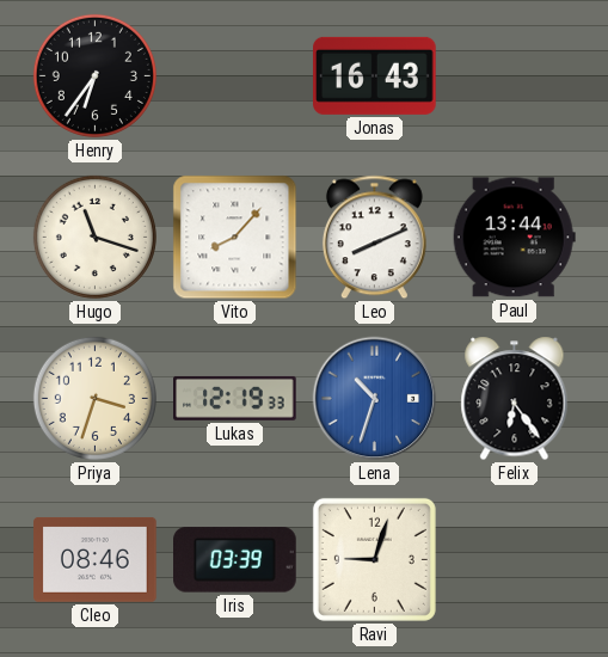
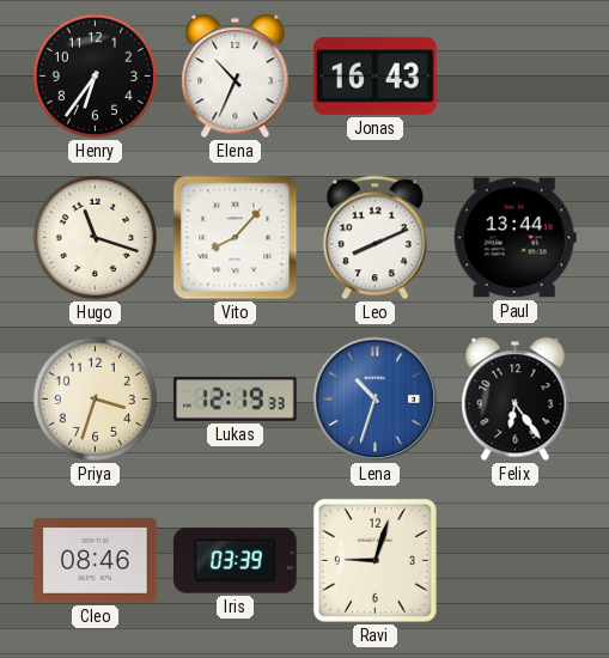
Elena: none -> 10:34 (236, 77)
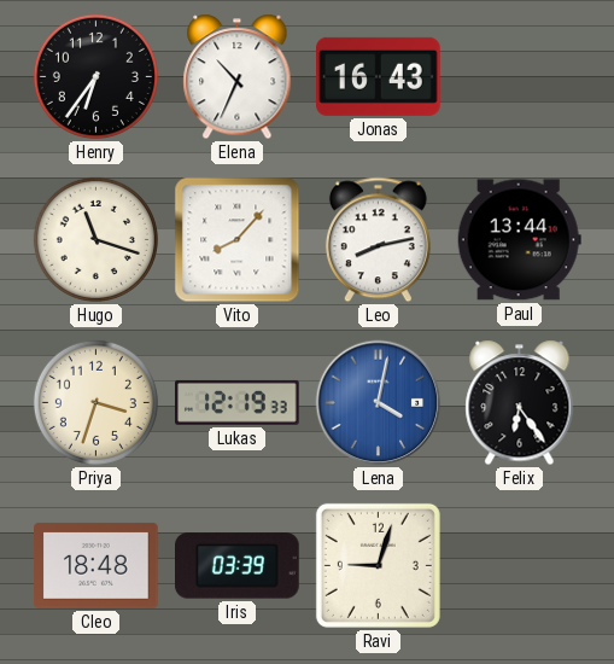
Leo: 8:11 -> 8:13 (378, 240)
Lena: 10:33 -> 4:02 (379, 403)
Cleo: 08:46 -> 18:48 (97, 565)
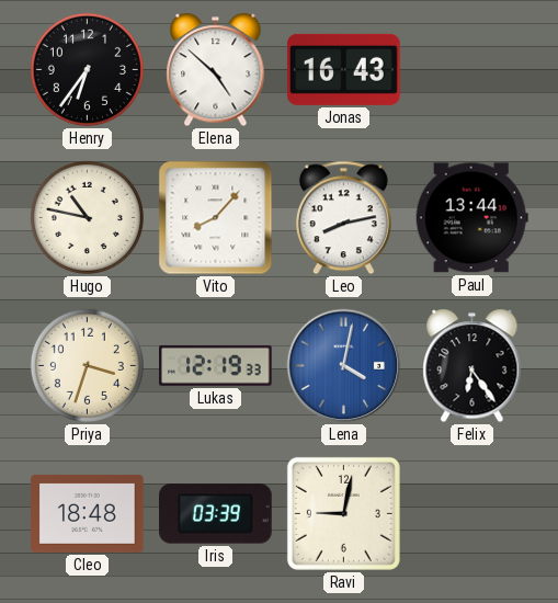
Elena: 10:34 -> 4:52 (216, 70)
Hugo: 11:18 -> 10:47 (87, 217)
Ravi: 9:03 -> 9:02 (343, 513)
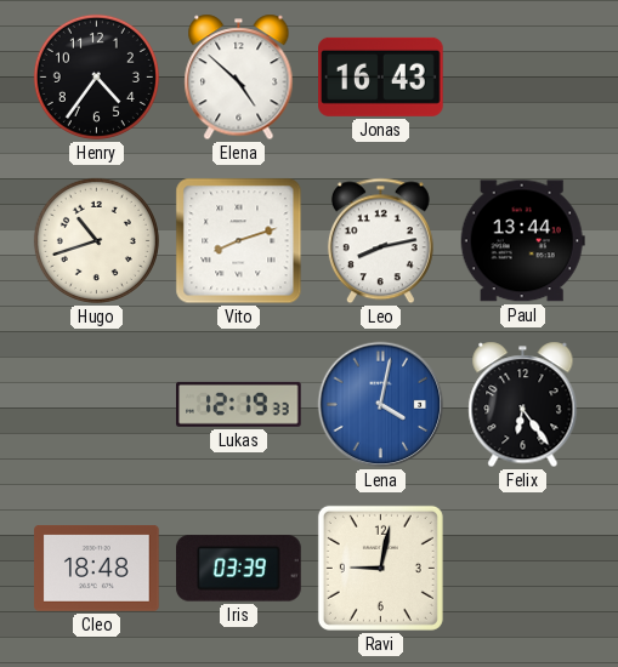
Henry: 6:36 -> 4:36 (96, 76)
Hugo: 10:47 -> 10:42 (96, 240)
Vito: 8:07 -> 8:12 (239, 241)
Priya: 3:33 -> none (87, 365)
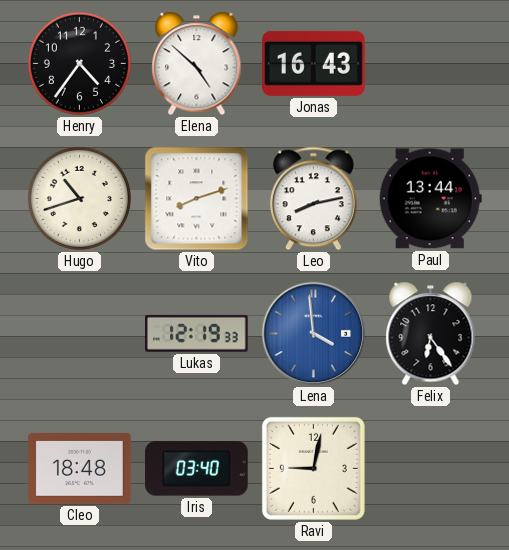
Lena: 4:02 -> 3:59 (314, 334)
Iris: 03:39 -> 03:40 (197, 469)
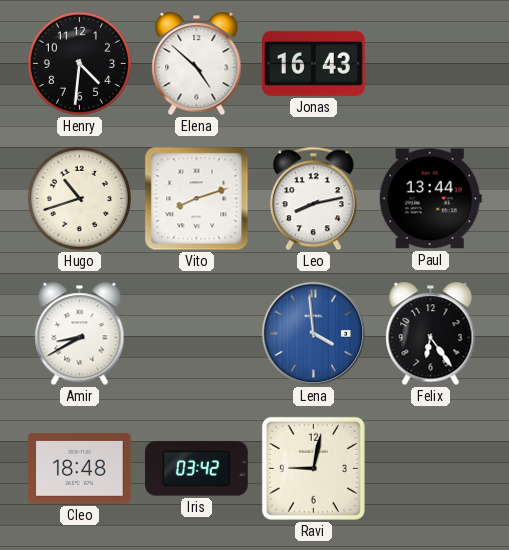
Henry: 4:36 -> 4:31 (79, 63)
Amir: none -> 8:40 (80, 334)
Lukas: 12:19 -> none (197, 333)
Iris: 03:40 -> 03:42 (197, 469)
